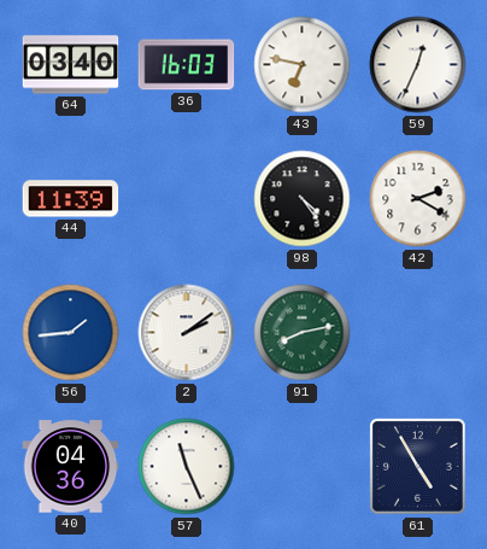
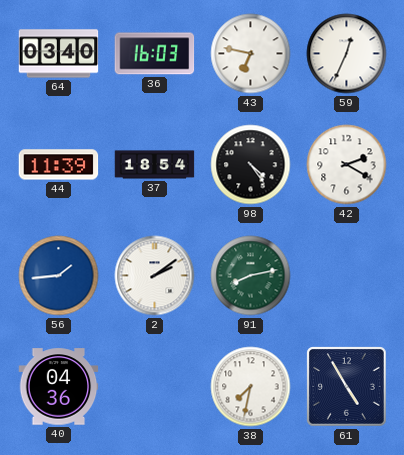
37: none -> 18:54 (155, 165)
57: 11:26 -> none (187, 467)
38: none -> 7:32 (251, 387)
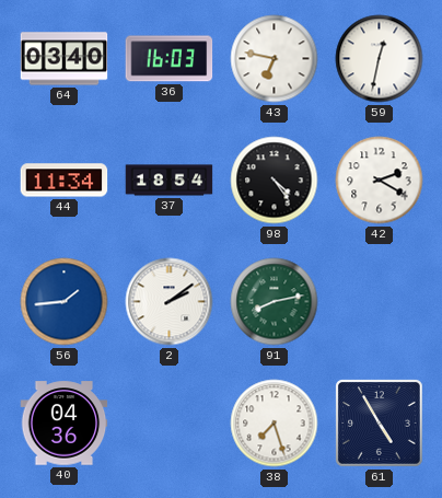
59: 12:34 -> 12:32 (380, 59)
44: 11:39 -> 11:34 (65, 181)
38: 7:32 -> 7:27 (275, 424)
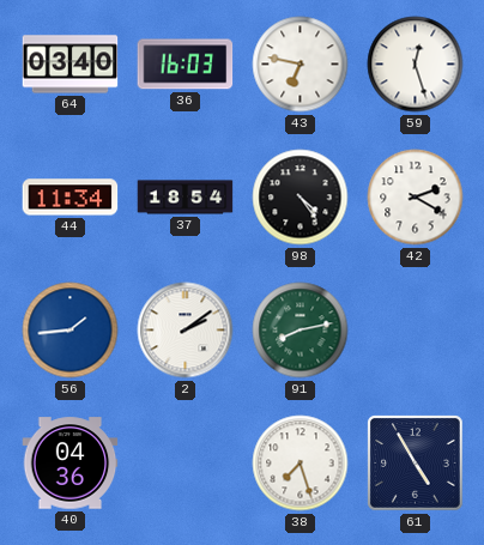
59: 12:32 -> 12:27 (416, 65)
